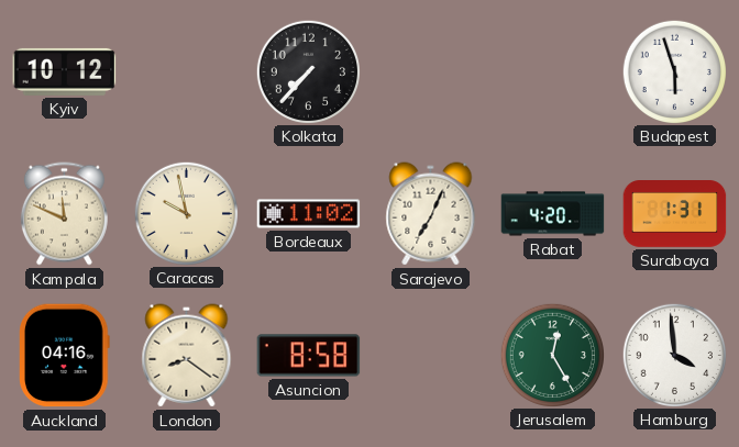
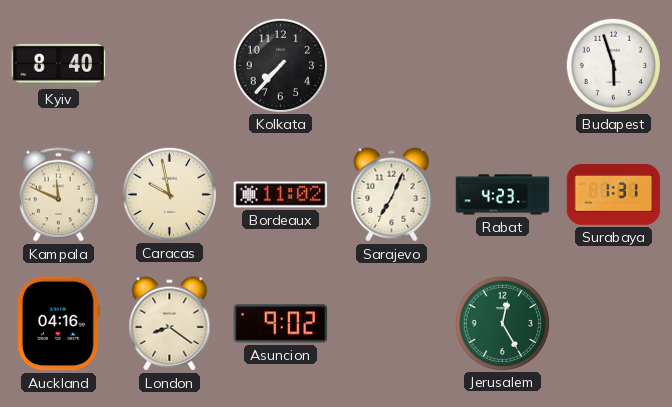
Kyiv: 10:12 -> 8:40 (59, 65)
Rabat: 4:20 -> 4:23 (503, 195)
Asuncion: 8:58 -> 9:02 (281, 324)
Hamburg: 3:59 -> none (674, 355)
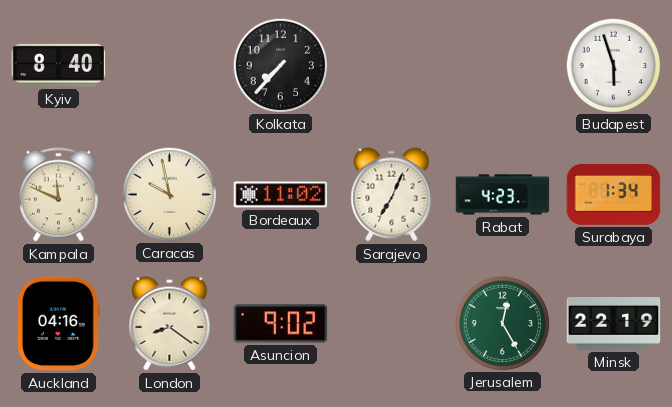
Surabaya: 1:31 -> 1:34 (614, 195)
Minsk: none -> 22:19 (614, 324)
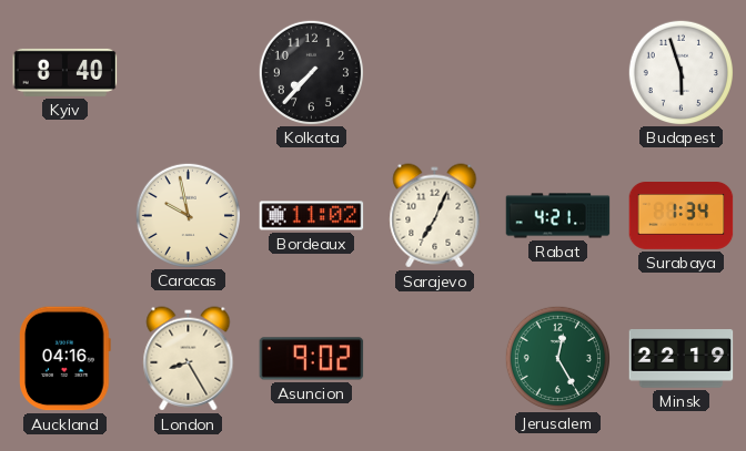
Kampala: 11:49 -> none (58, 195)
Rabat: 4:23 -> 4:21 (558, 216)
London: 8:21 -> 8:25 (189, 359)
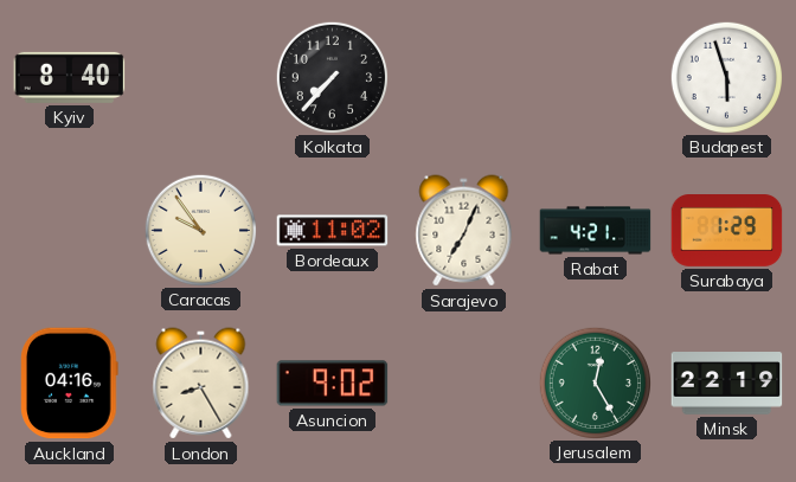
Caracas: 9:58 -> 9:54 (200, 230)
Surabaya: 1:34 -> 1:29 (727, 231)
